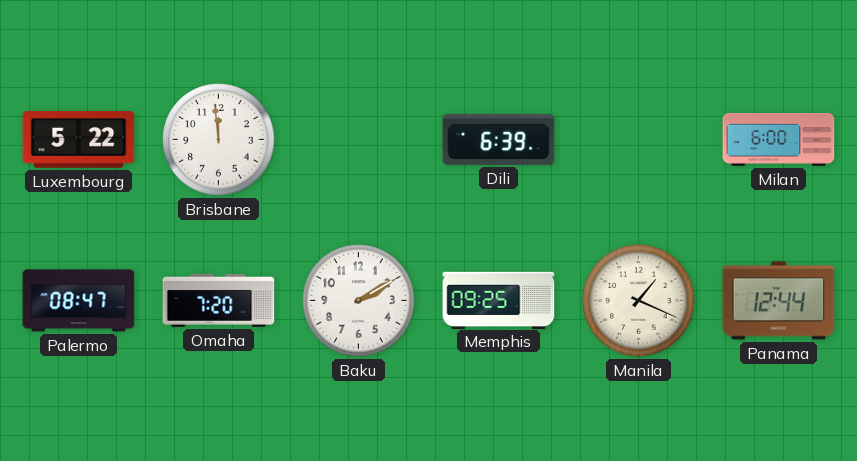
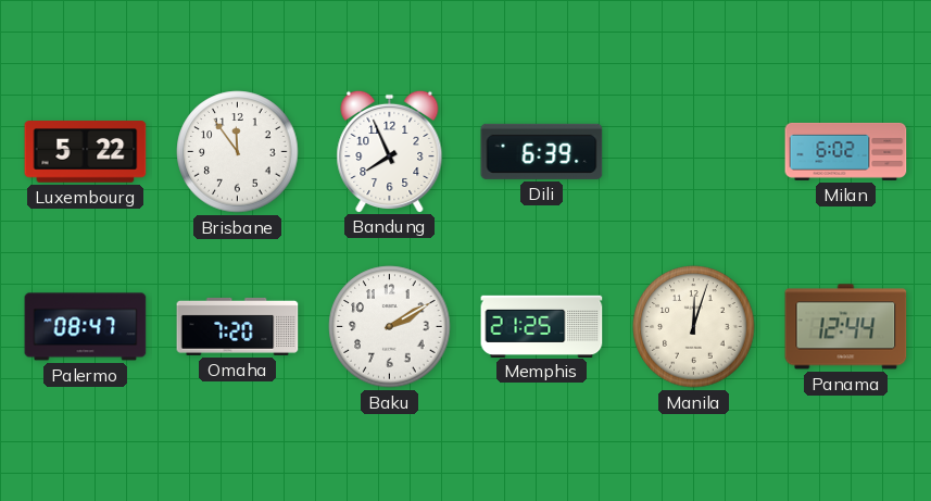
Brisbane: 11:59 -> 11:54 (238, 152)
Bandung: none -> 7:56 (390, 151)
Milan: 6:00 -> 6:02 (846, 151)
Memphis: 09:25 -> 21:25 (542, 326)
Manila: 1:19 -> 12:03 (694, 327)
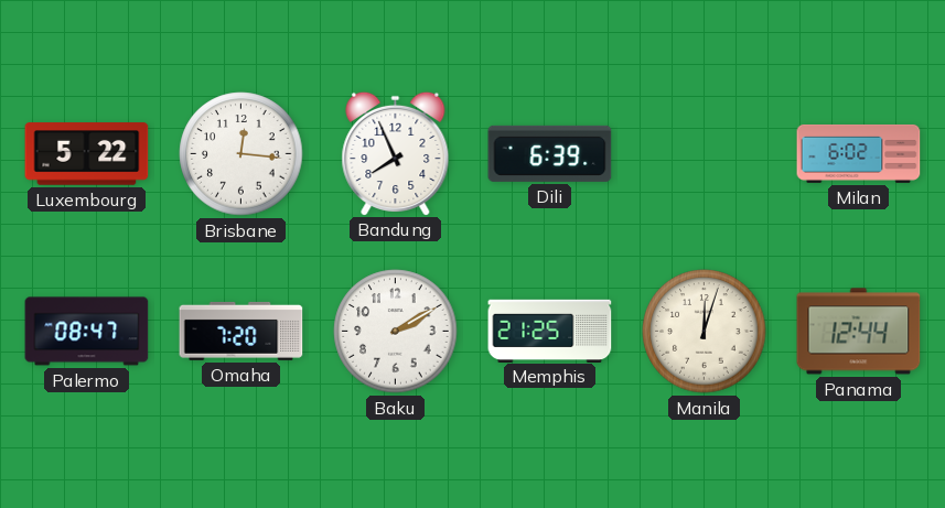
Brisbane: 11:54 -> 12:16 (241, 154)
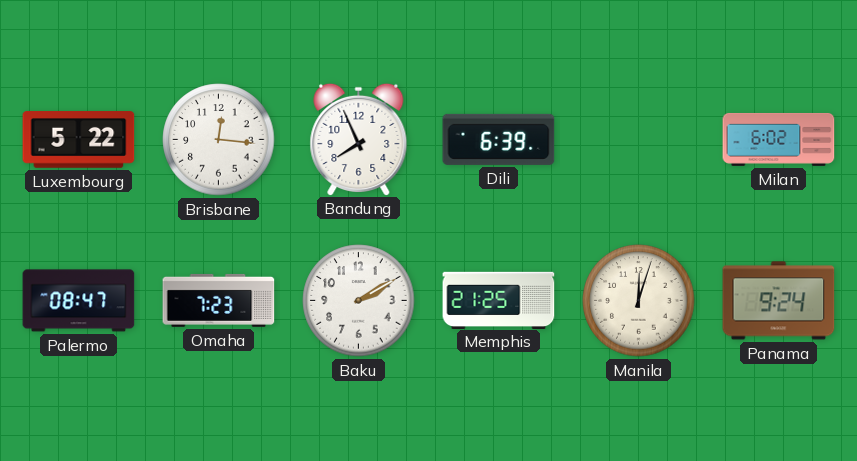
Omaha: 7:20 -> 7:23 (219, 300)
Panama: 12:44 -> 9:24 (779, 301)
